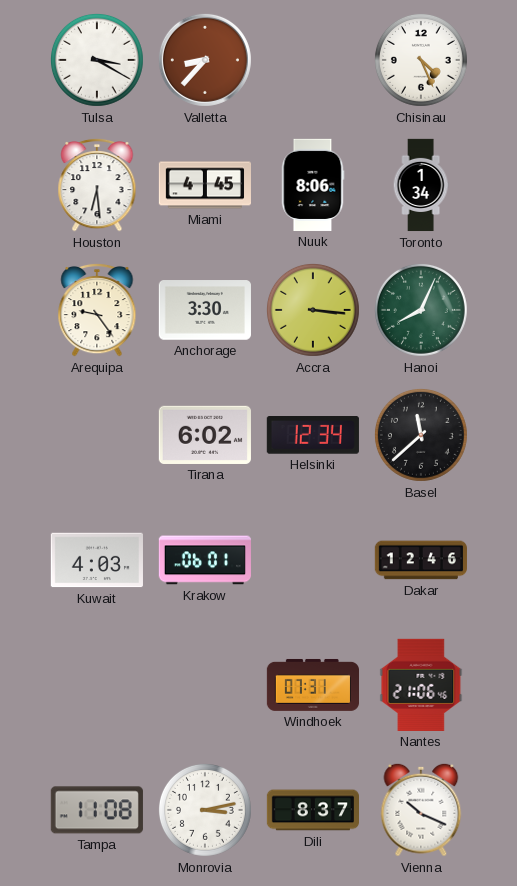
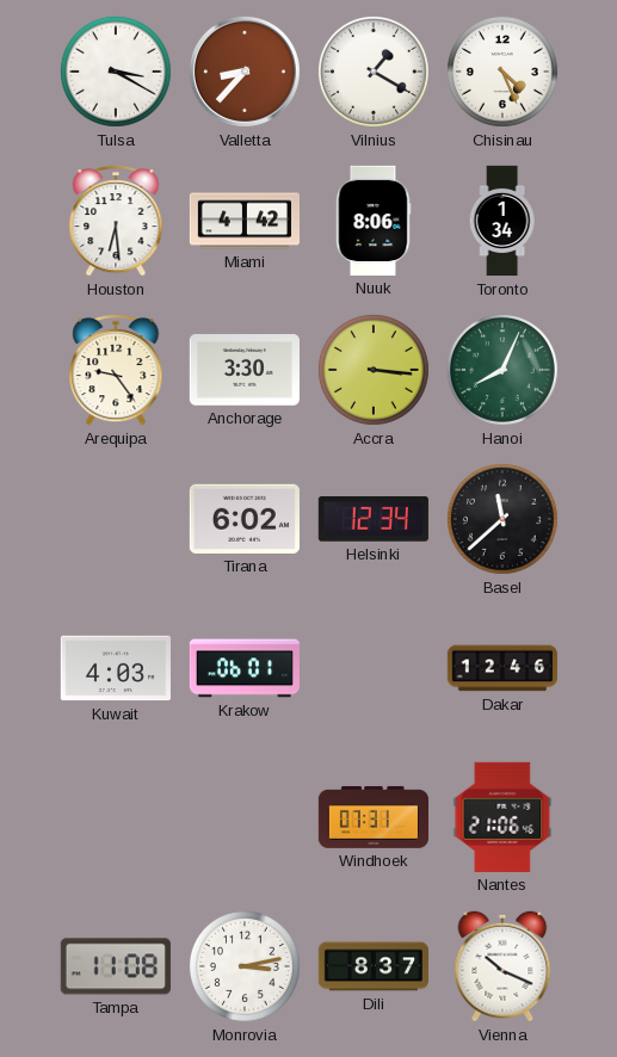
Vilnius: none -> 1:20 (374, 72)
Miami: 4:45 -> 4:42 (243, 221)
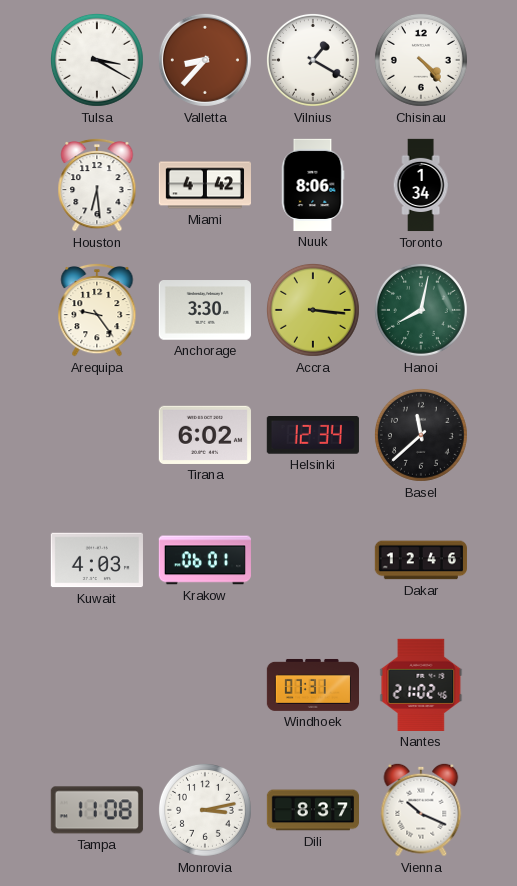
Chisinau: 4:26 -> 4:23 (421, 60)
Hanoi: 8:04 -> 8:02 (421, 310)
Nantes: 21:06 -> 21:02 (421, 685)
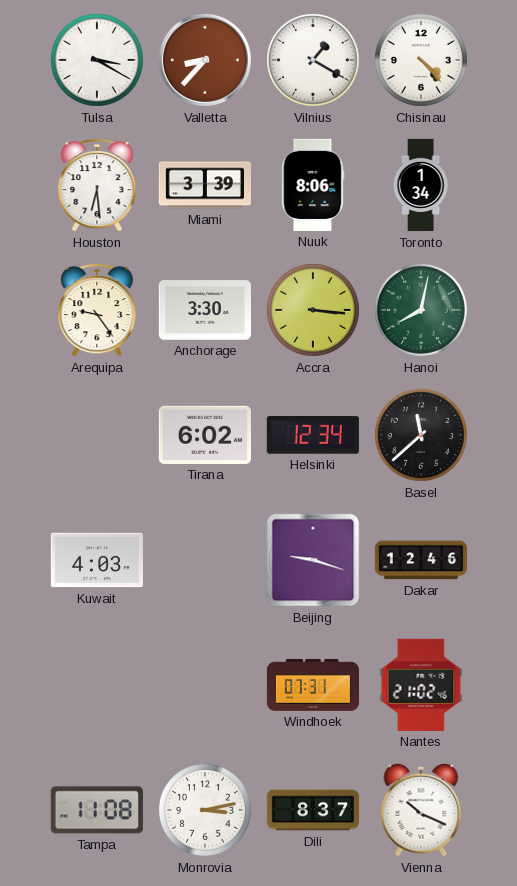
Miami: 4:42 -> 3:39 (204, 185)
Krakow: 06:01 -> none (205, 560)
Beijing: none -> 9:18 (313, 560)
